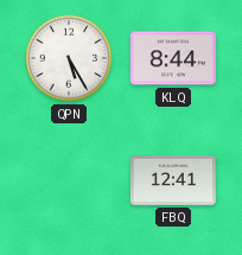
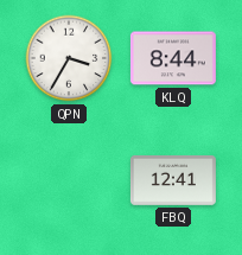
QPN: 5:25 -> 3:35 (69, 58)
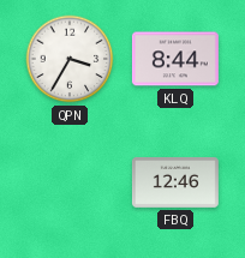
FBQ: 12:41 -> 12:46 (175, 182)
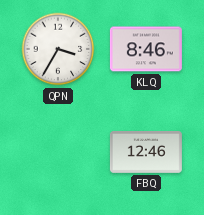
KLQ: 8:44 -> 8:46 (146, 49)
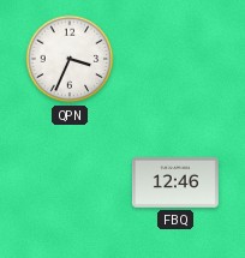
QPN: 3:35 -> 3:34 (70, 59)
KLQ: 8:46 -> none (146, 49)
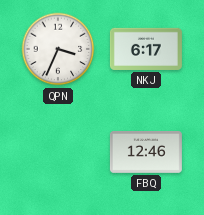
NKJ: none -> 6:17 (146, 49)
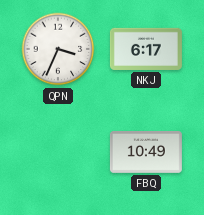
FBQ: 12:46 -> 10:49 (146, 152)
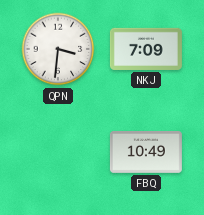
QPN: 3:34 -> 3:31 (58, 49)
NKJ: 6:17 -> 7:09 (146, 49)
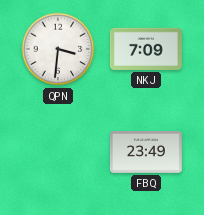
FBQ: 10:49 -> 23:49 (146, 152)
